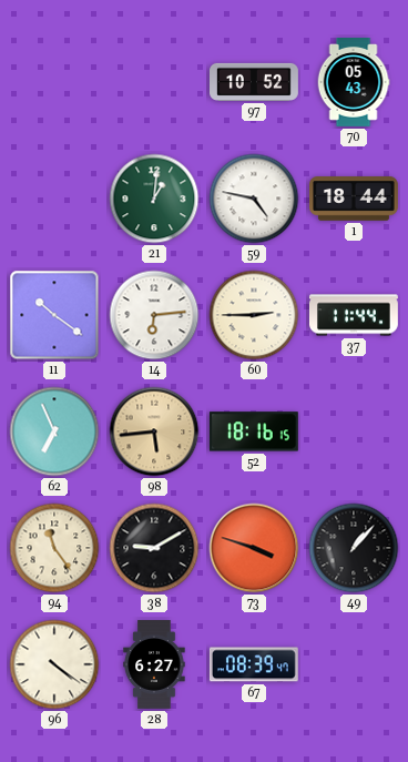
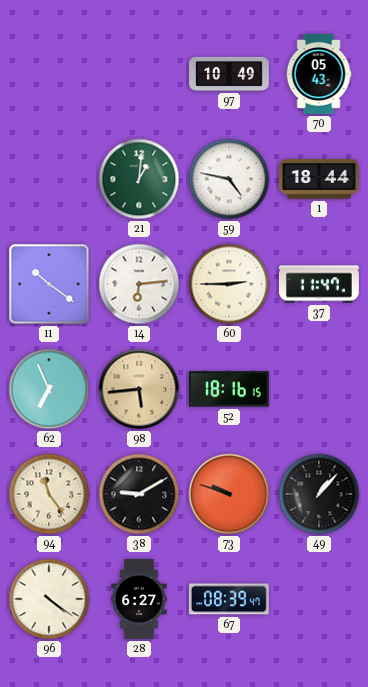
97: 10:52 -> 10:49 (230, 74)
37: 11:44 -> 11:47 (319, 284)
73: 3:48 -> 9:48 (229, 494)
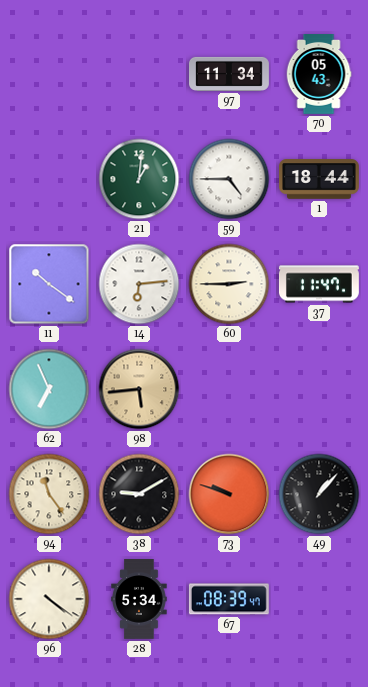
97: 10:49 -> 11:34 (230, 74)
59: 4:47 -> 4:45 (229, 179)
52: 18:16 -> none (229, 389)
28: 6:27 -> 5:34 (139, 600)
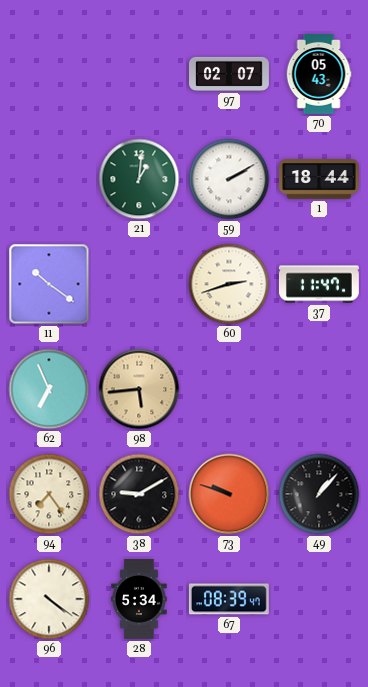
97: 11:34 -> 02:07 (230, 74)
59: 4:45 -> 2:10 (229, 179)
14: 6:14 -> none (139, 284)
60: 2:45 -> 2:42 (229, 284)
94: 11:24 -> 7:24 (49, 494)
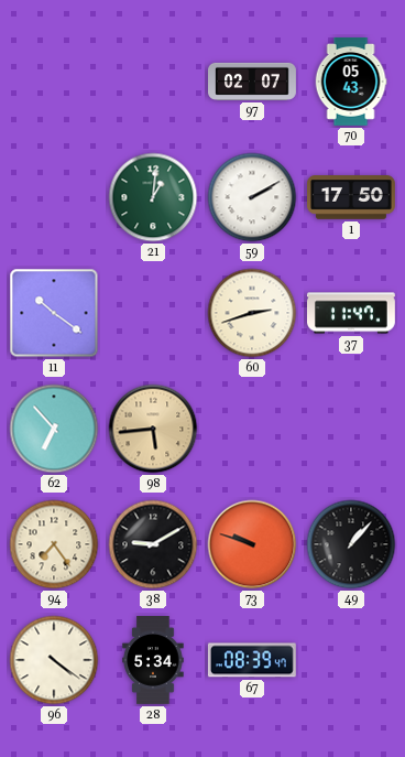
1: 18:44 -> 17:50 (352, 197)
62: 6:56 -> 6:53 (54, 429)
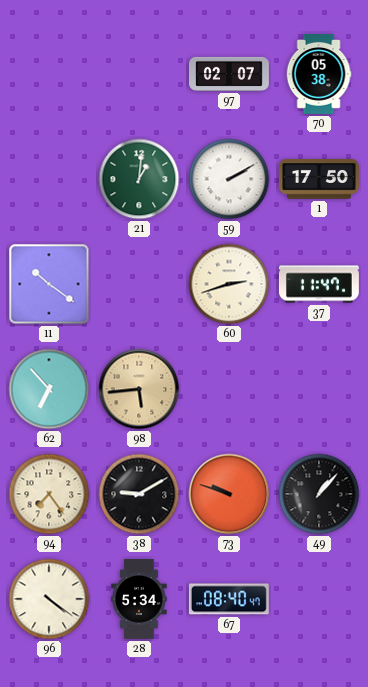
70: 05:43 -> 05:38 (319, 75)
67: 08:39 -> 08:40 (229, 599)
